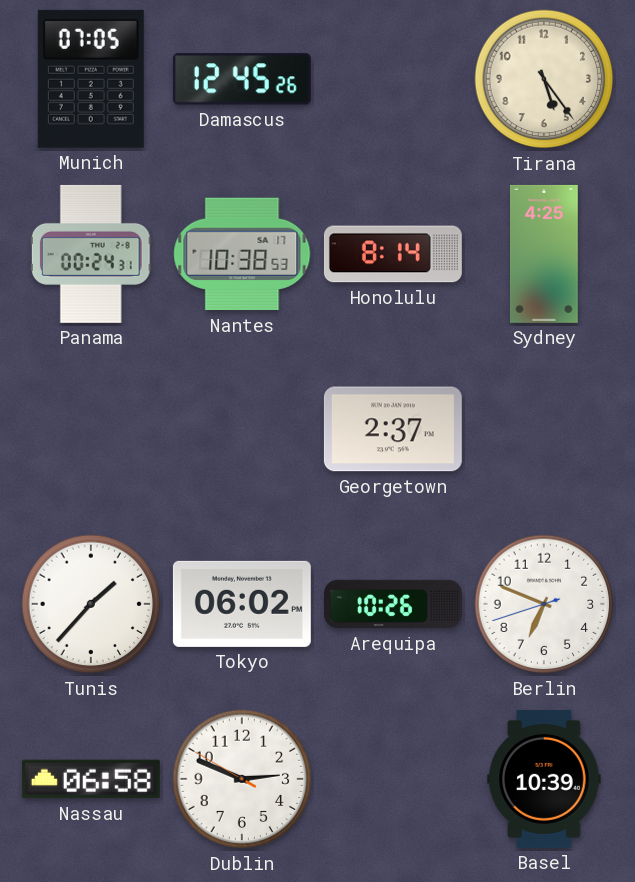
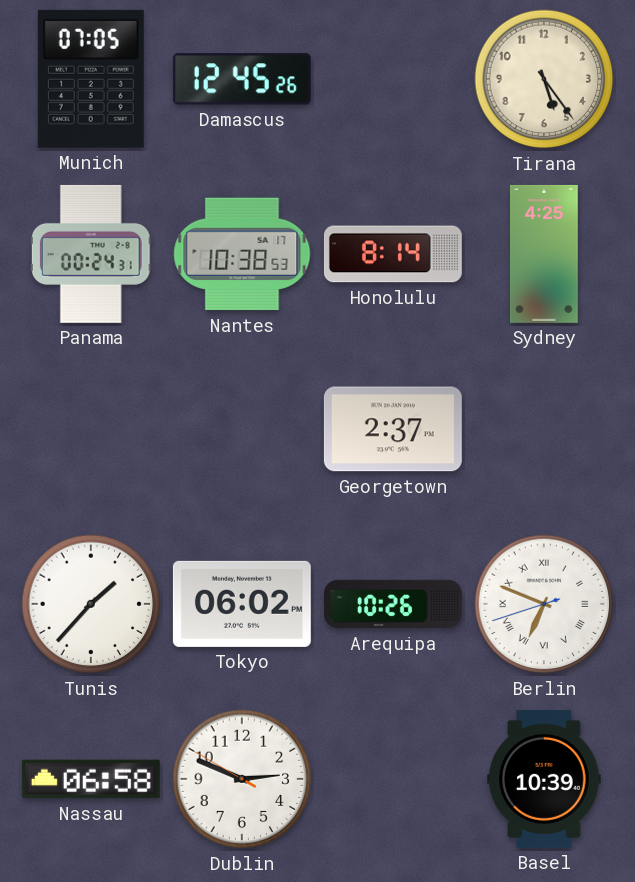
Berlin numerals: Arabic -> Roman (544, 604)
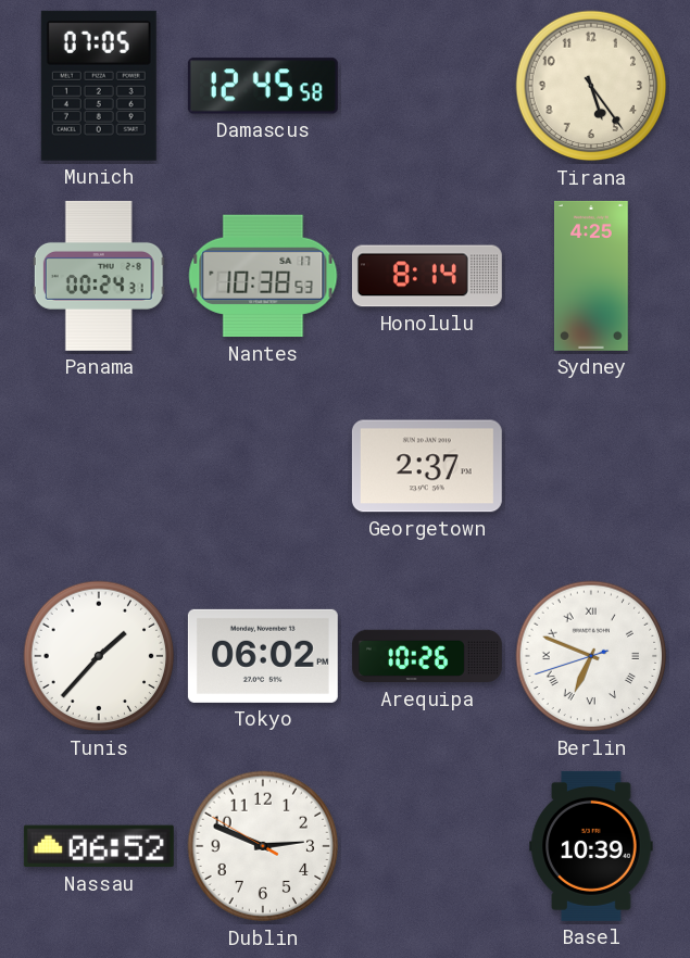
Damascus: 12:45:26 -> 12:45:58 (263, 86)
Nassau: 06:58 -> 06:52 (99, 846)
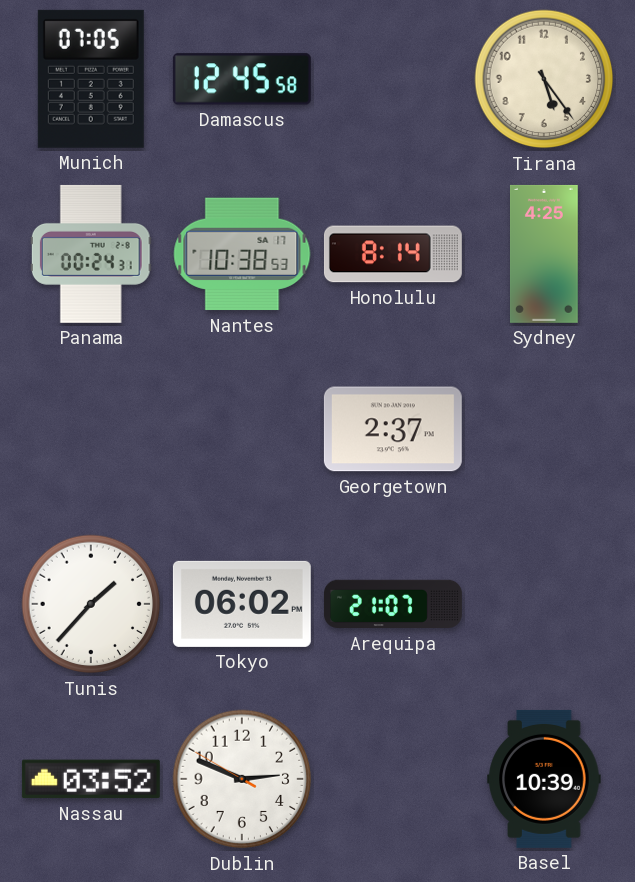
Arequipa: 10:26 -> 21:07 (393, 604)
Berlin: 6:48 -> none (591, 656)
Nassau: 06:52 -> 03:52 (91, 779)
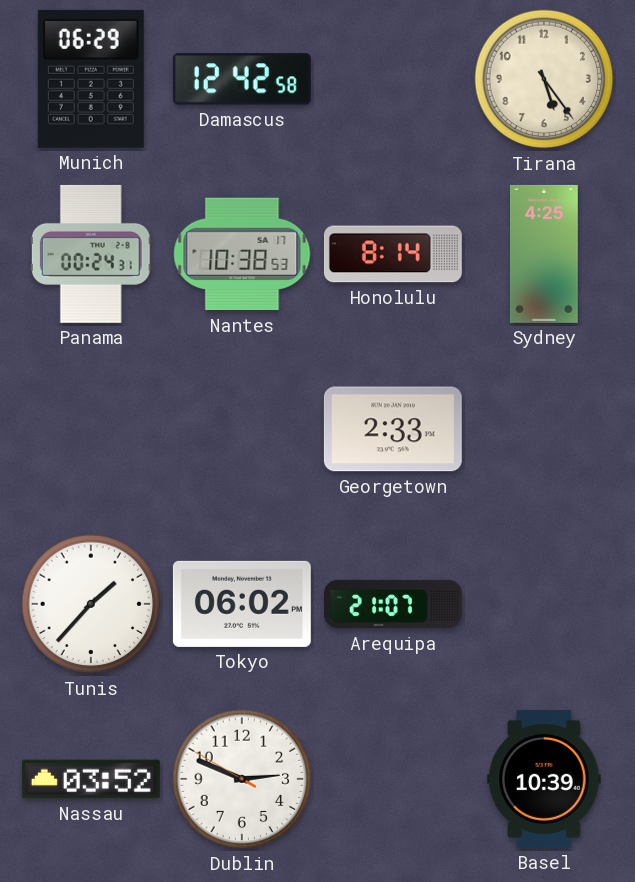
Munich: 07:05 -> 06:29 (91, 79)
Damascus: 12:45 -> 12:42 (242, 79)
Georgetown: 2:37 -> 2:33 (393, 429)
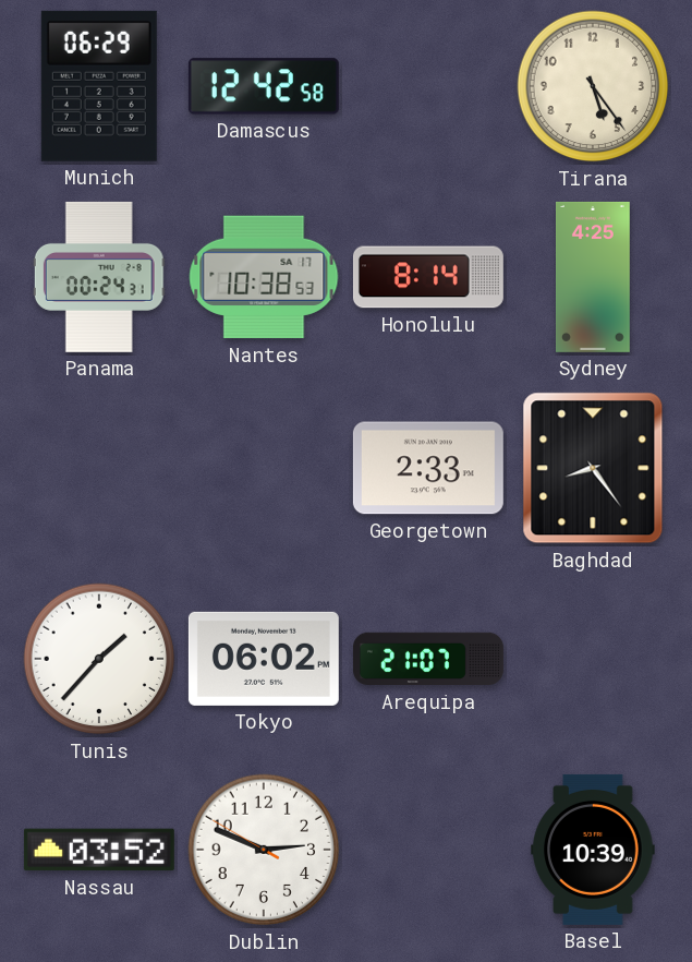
Baghdad: none -> 8:24 (593, 468)
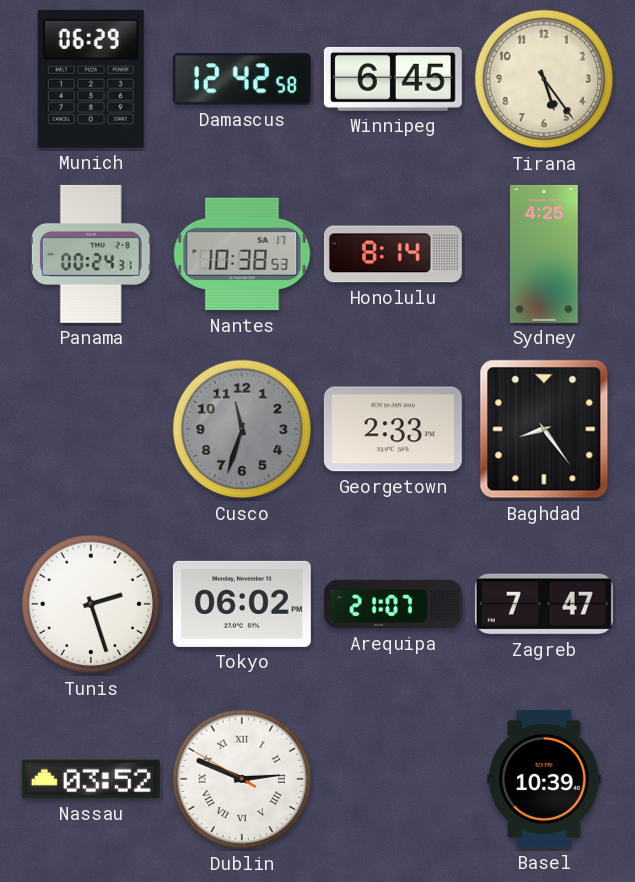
Winnipeg: none -> 6:45 (393, 79)
Cusco: none -> 11:33 (242, 429)
Tunis: 1:37 -> 2:27 (91, 604)
Zagreb: none -> 7:47 (544, 604)
Dublin numerals: Arabic -> Roman (242, 779)
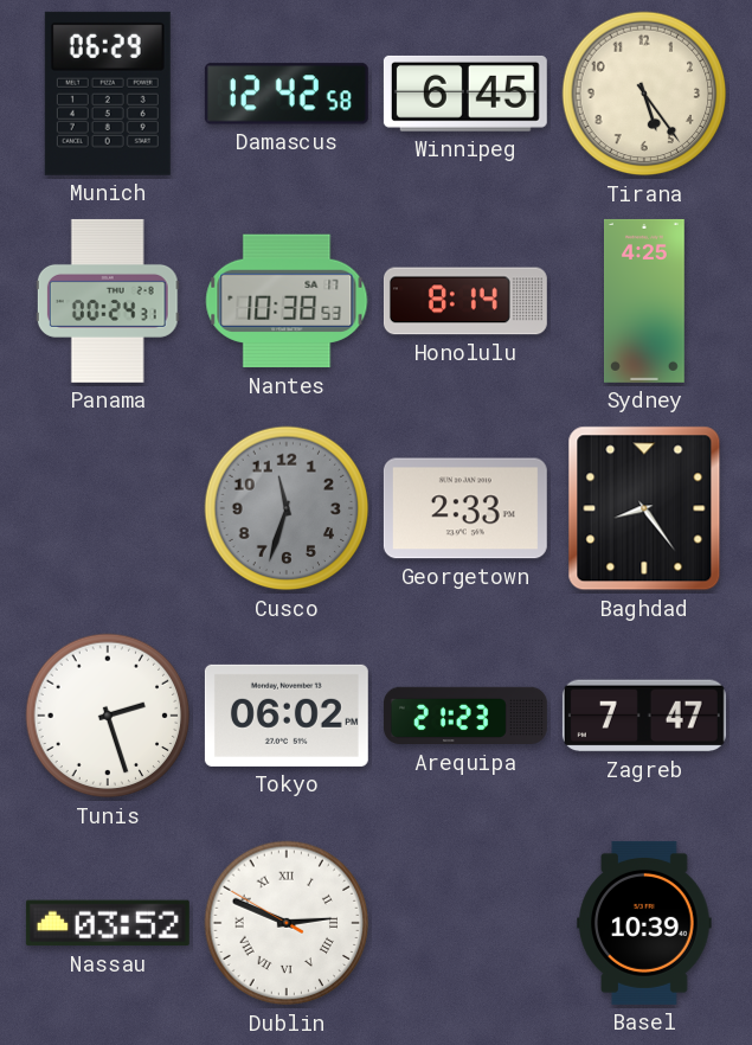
Arequipa: 21:07 -> 21:23 (465, 716)
